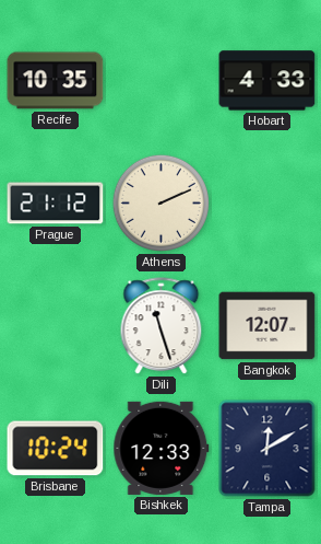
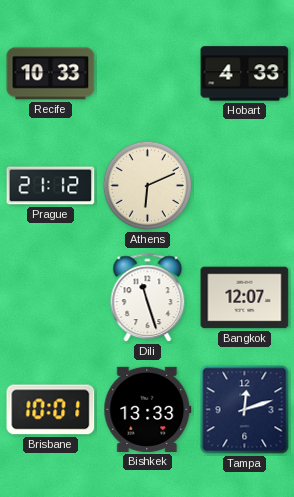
Recife: 10:35 -> 10:33 (51, 74)
Athens: 2:11 -> 6:11 (147, 185)
Brisbane: 10:24 -> 10:01 (51, 410)
Bishkek: 12:33 -> 13:33 (148, 409)
Tampa: 12:10 -> 12:12 (245, 410)
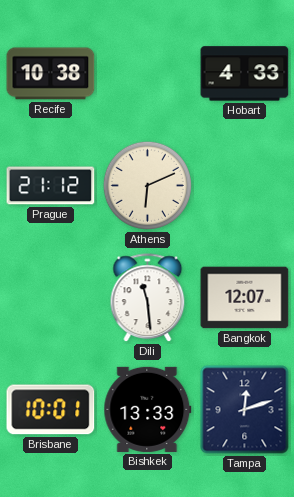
Recife: 10:33 -> 10:38 (51, 74)
Dili: 11:27 -> 11:29 (148, 298)
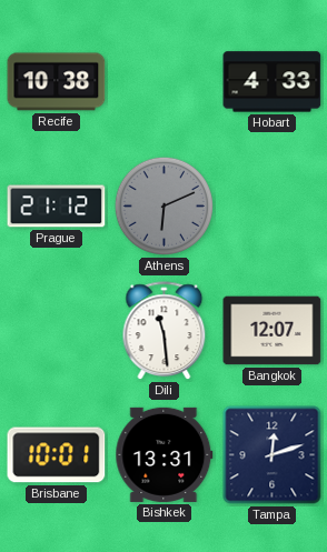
Athens dial: cream -> grey (163, 205)
Bishkek: 13:33 -> 13:31 (165, 454)
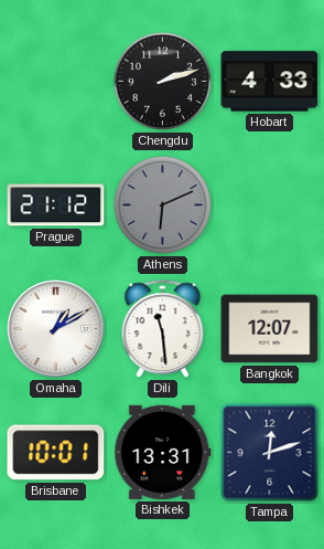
Recife: 10:38 -> none (57, 82)
Chengdu: none -> 2:12 (162, 81)
Omaha: none -> 1:10 (55, 328)
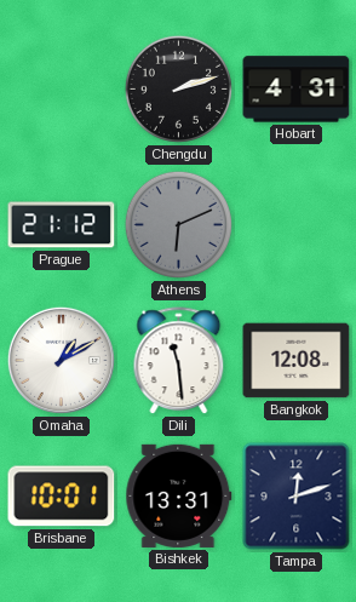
Hobart: 4:33 -> 4:31 (297, 90)
Bangkok: 12:07 -> 12:08 (297, 361)
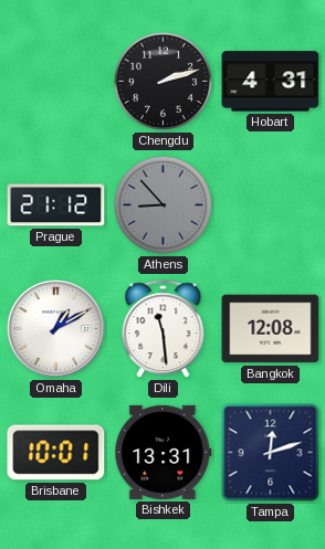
Athens: 6:11 -> 8:53 (162, 204)
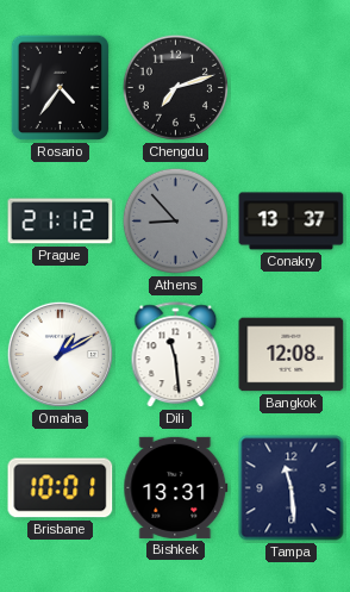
Rosario: none -> 4:36 (61, 88)
Chengdu: 2:12 -> 7:12 (175, 87)
Hobart: 4:31 -> none (271, 82)
Conakry: none -> 13:37 (292, 222)
Tampa: 12:12 -> 11:29 (292, 488)
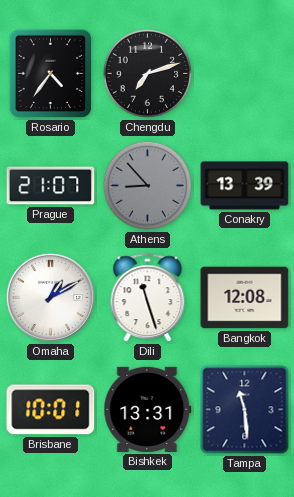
Prague: 21:12 -> 21:07 (51, 186)
Conakry: 13:37 -> 13:39 (245, 186)
Dili: 11:29 -> 11:27 (148, 298)
